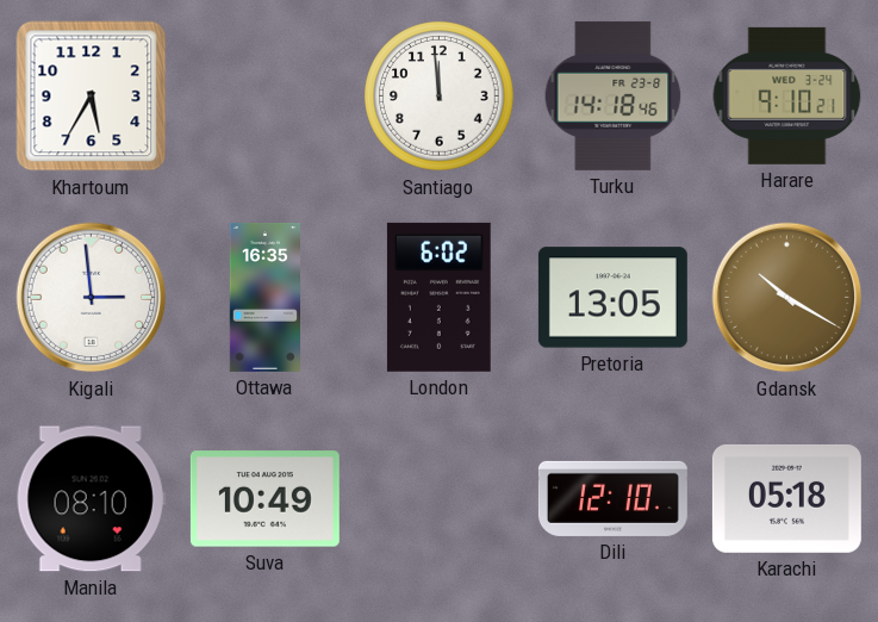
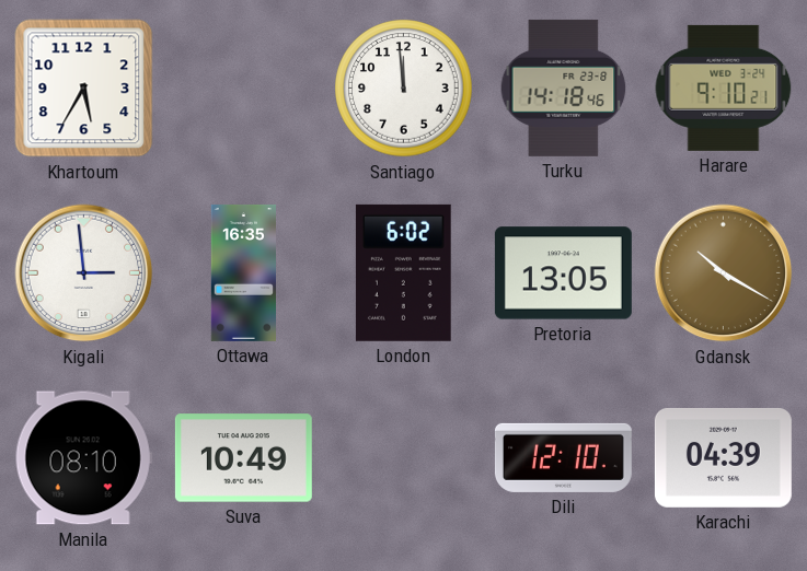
Karachi: 05:18 -> 04:39 (723, 457)
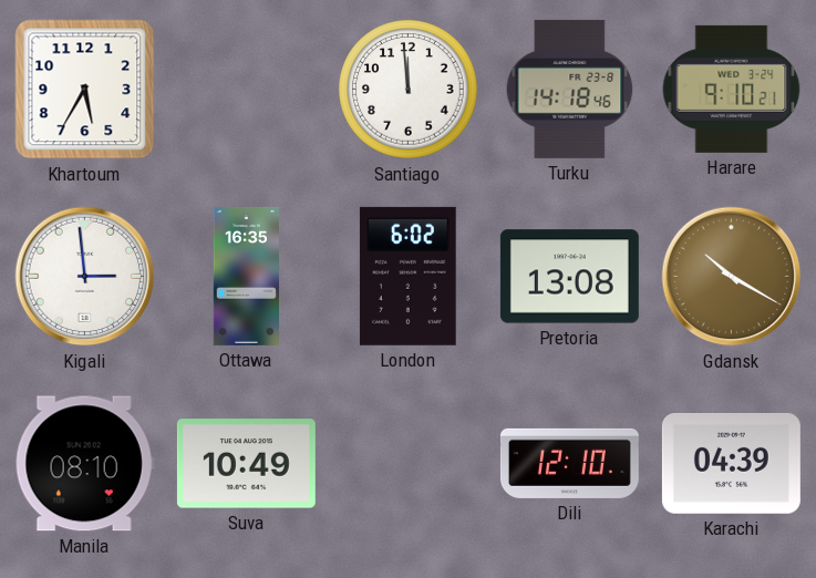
Pretoria: 13:05 -> 13:08 (569, 277)
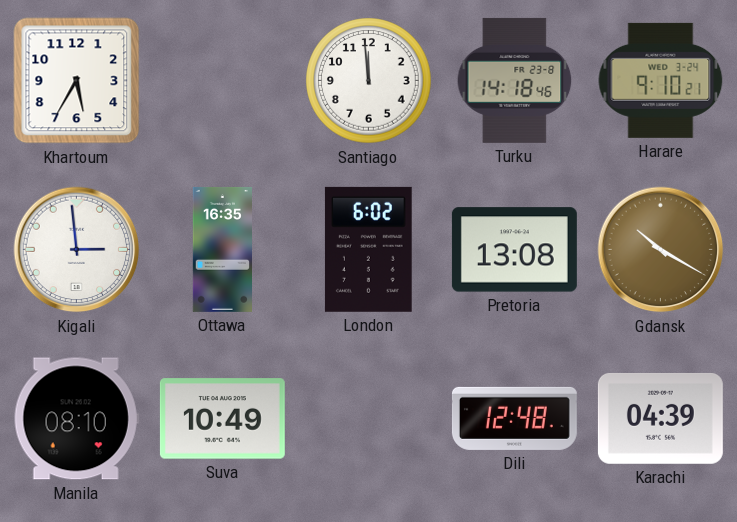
Dili: 12:10 -> 12:48 (514, 418)
